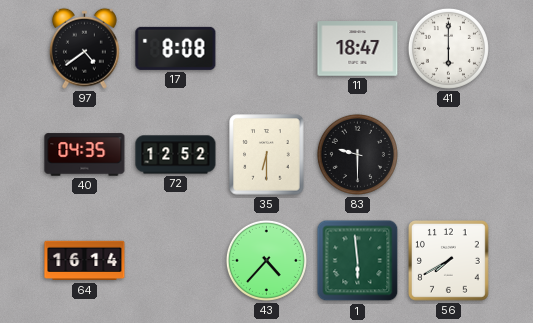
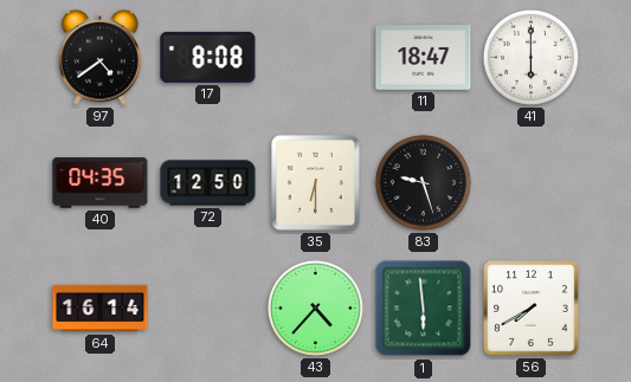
72: 12:52 -> 12:50 (208, 183)
83: 9:30 -> 9:27 (423, 182)
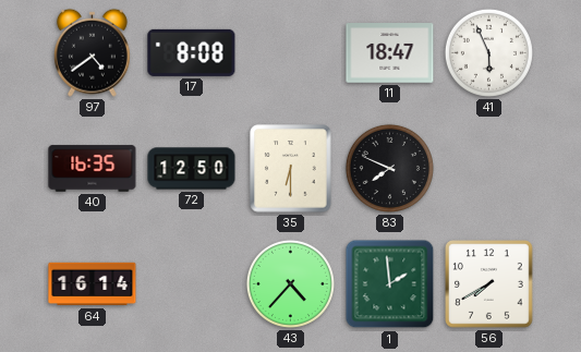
41: 6:00 -> 5:56 (488, 52)
40: 04:35 -> 16:35 (93, 169)
83: 9:27 -> 7:49 (389, 168)
1: 5:59 -> 1:59 (390, 284)
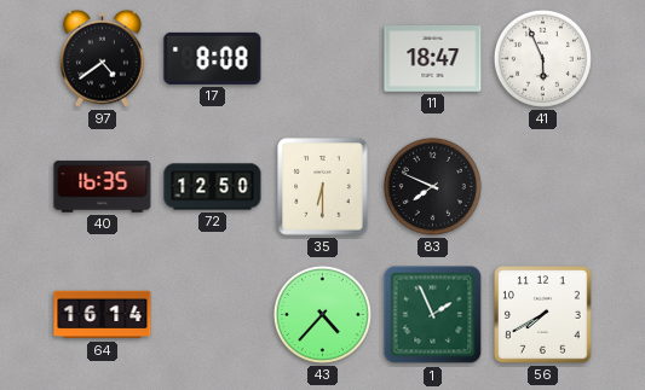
1: 1:59 -> 1:56 (433, 315)
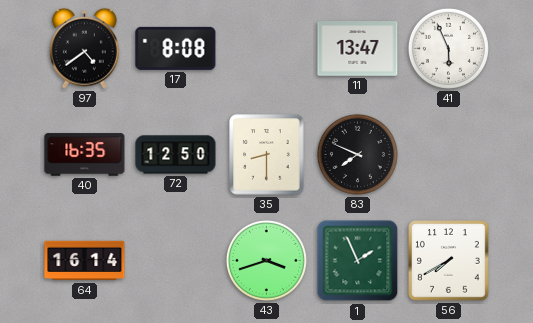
11: 18:47 -> 13:47 (358, 49)
35: 6:30 -> 8:30 (267, 155)
43: 4:37 -> 3:42 (266, 260)
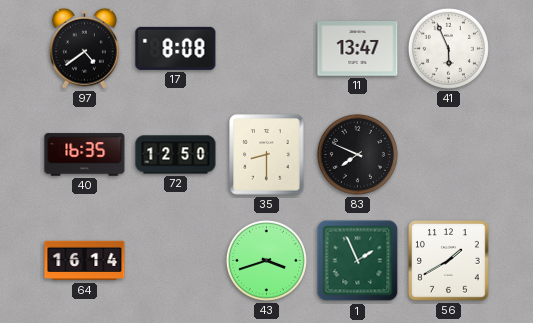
56: 7:40 -> 1:40 (449, 261)
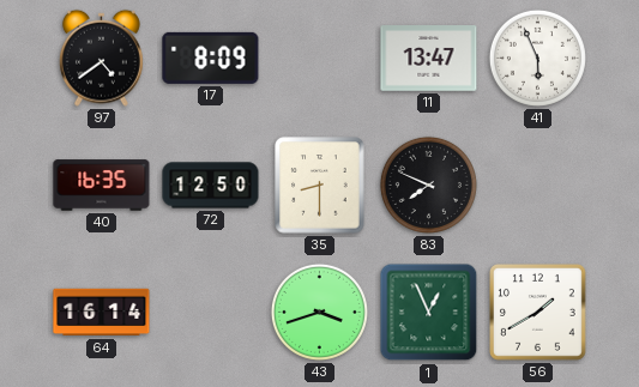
17: 8:08 -> 8:09 (211, 58)
1: 1:56 -> 12:56 (429, 313)
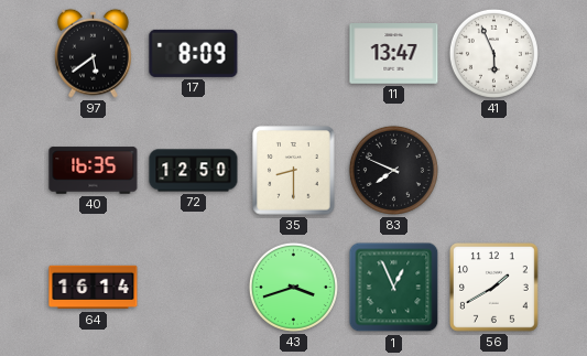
97: 4:39 -> 5:39 (93, 53)
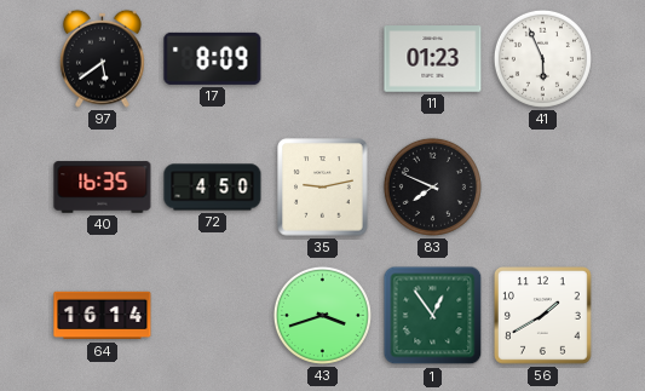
11: 13:47 -> 01:23 (433, 59)
72: 12:50 -> 4:50 (213, 188)
35: 8:30 -> 9:13 (323, 188)
1: 12:56 -> 12:54 (433, 316)
